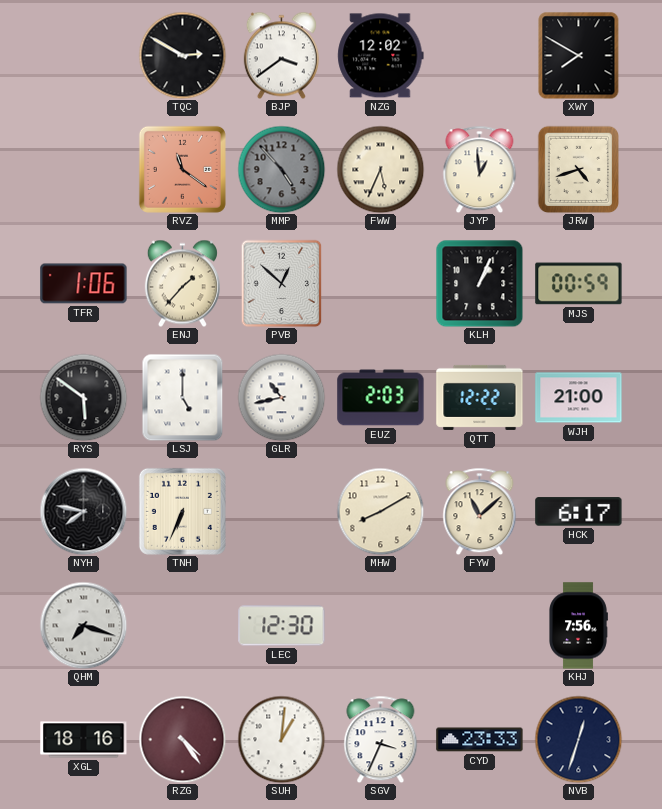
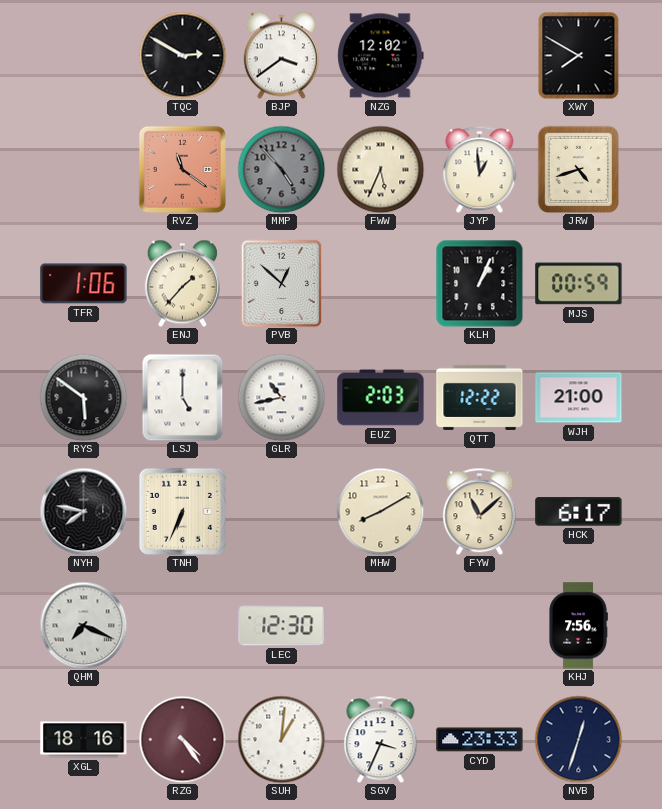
QHM: 7:18 -> 7:19 (83, 625)
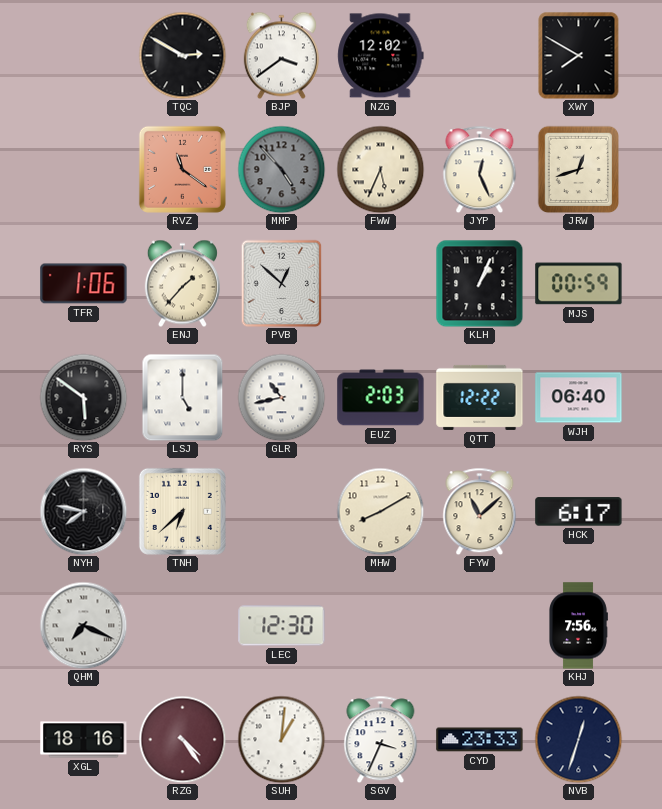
JYP: 12:59 -> 12:26 (480, 169)
JRW: 4:42 -> 12:42 (579, 169)
WJH: 21:00 -> 06:40 (579, 398)
TNH: 6:34 -> 6:38 (182, 511)
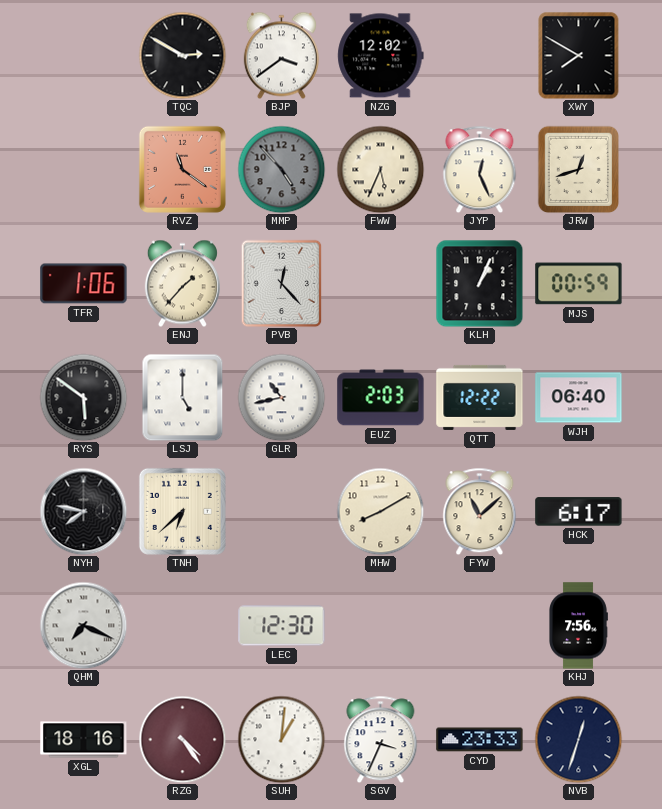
PVB: 12:52 -> 12:23 (282, 283)
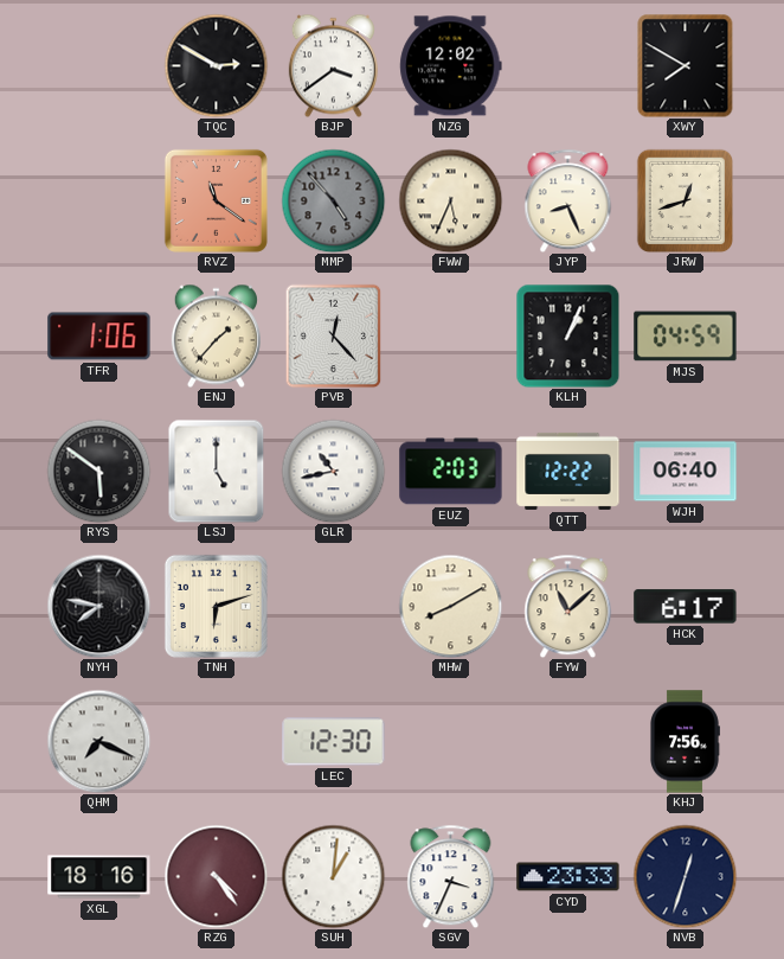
JYP: 12:26 -> 8:26 (568, 200)
MJS: 00:59 -> 04:59 (686, 337)
TNH: 6:38 -> 6:12 (216, 606)
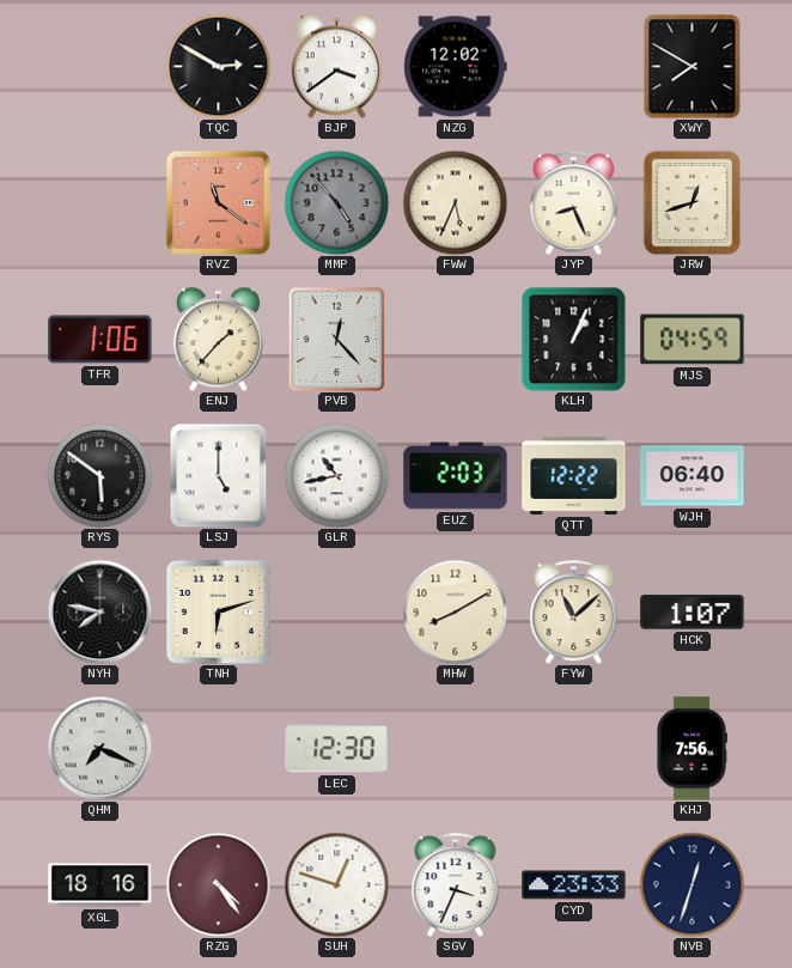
HCK: 6:17 -> 1:07 (693, 613)
SUH: 1:01 -> 12:48 (336, 884)
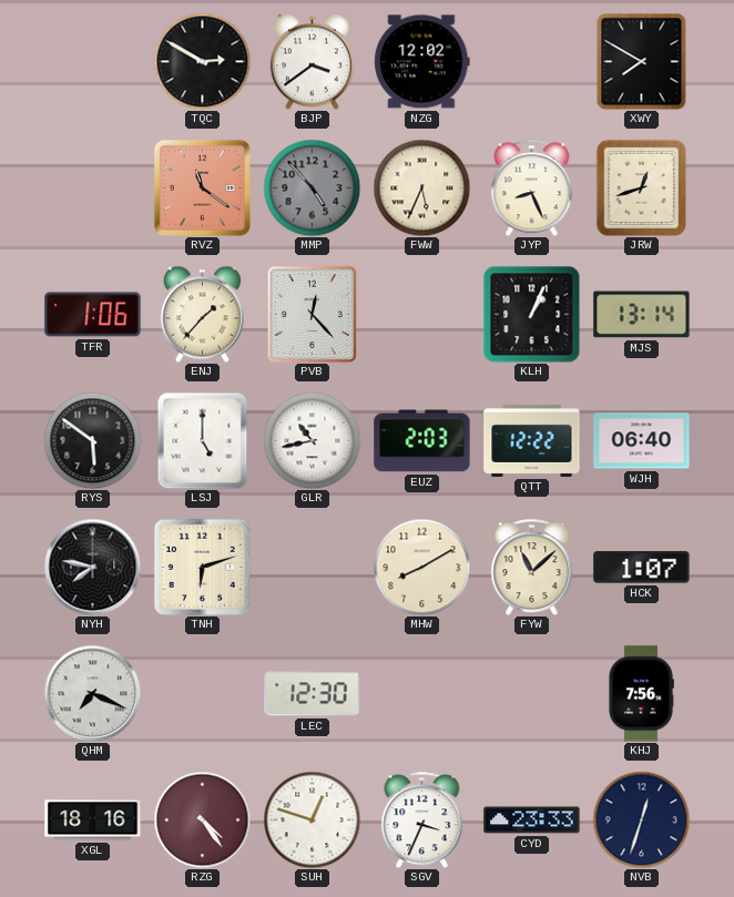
MJS: 04:59 -> 13:14 (642, 315)
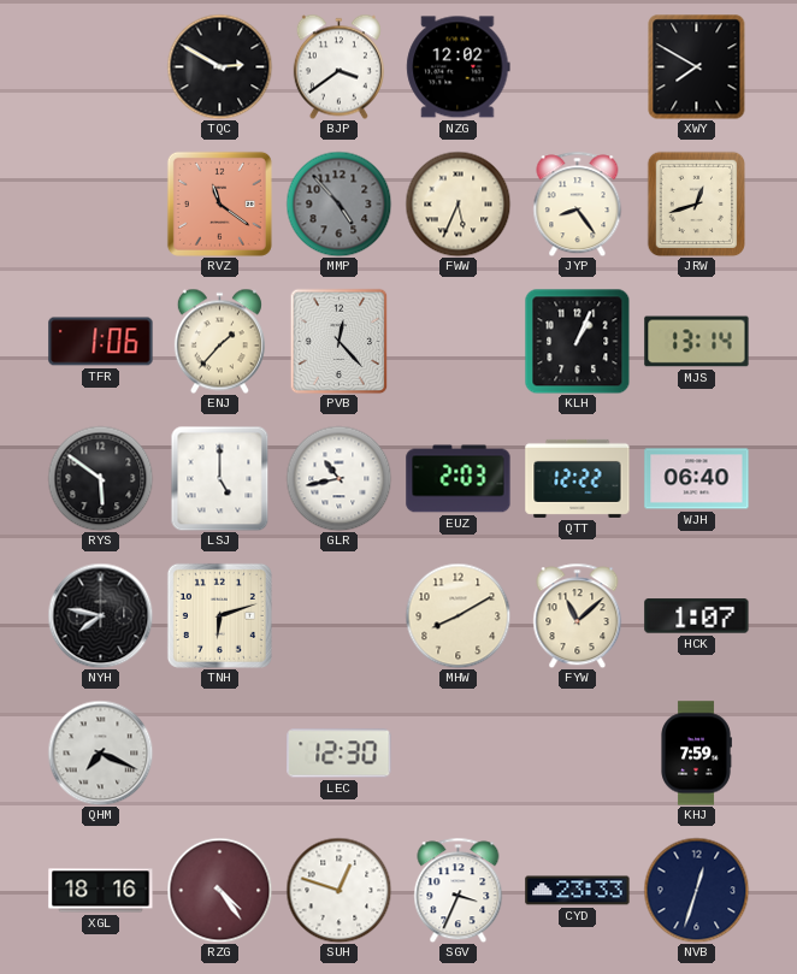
JYP: 8:26 -> 8:24 (578, 203)
KHJ: 7:56 -> 7:59 (696, 754)
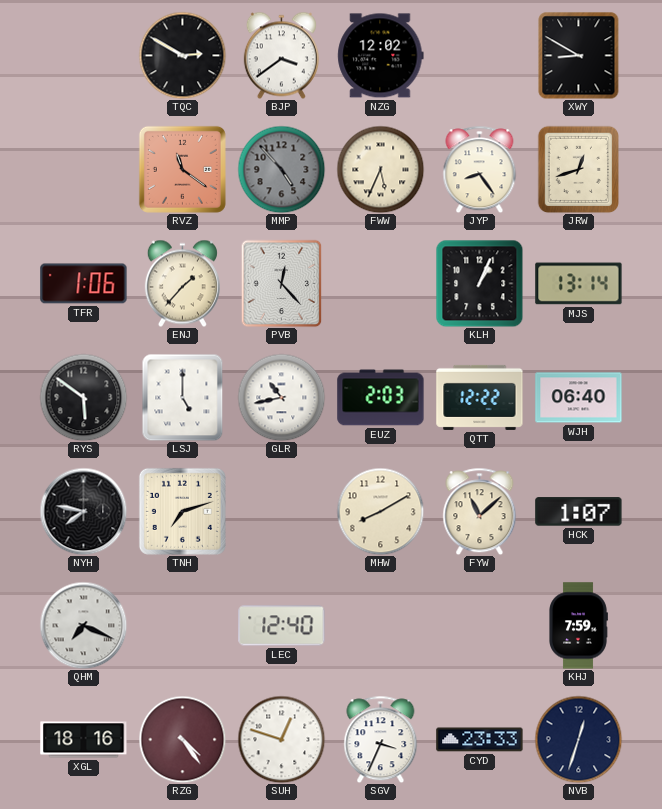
XWY: 7:50 -> 8:50 (579, 55)
TNH: 6:12 -> 7:12 (182, 511)
LEC: 12:30 -> 12:40 (282, 626)
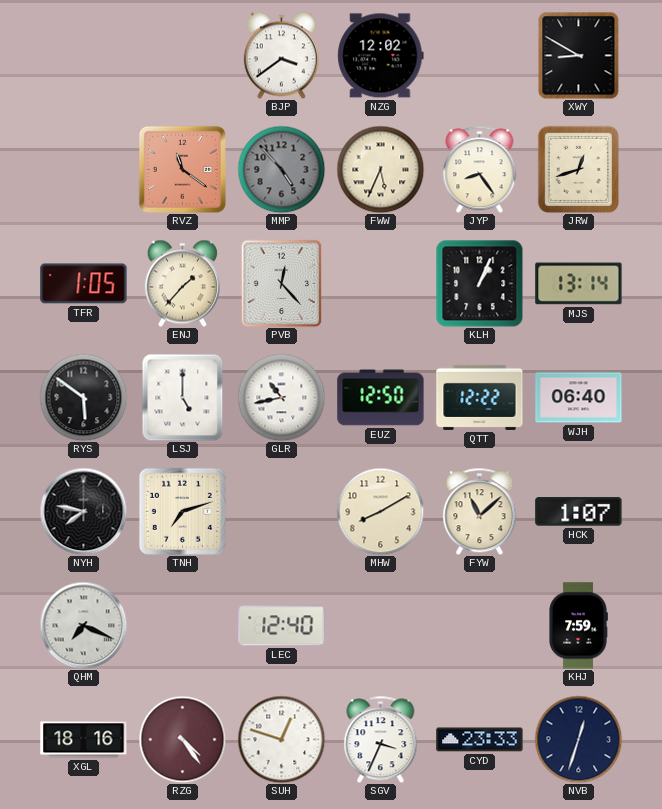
TQC: 2:50 -> none (182, 55)
TFR: 1:06 -> 1:05 (84, 284)
EUZ: 2:03 -> 12:50 (381, 398)
